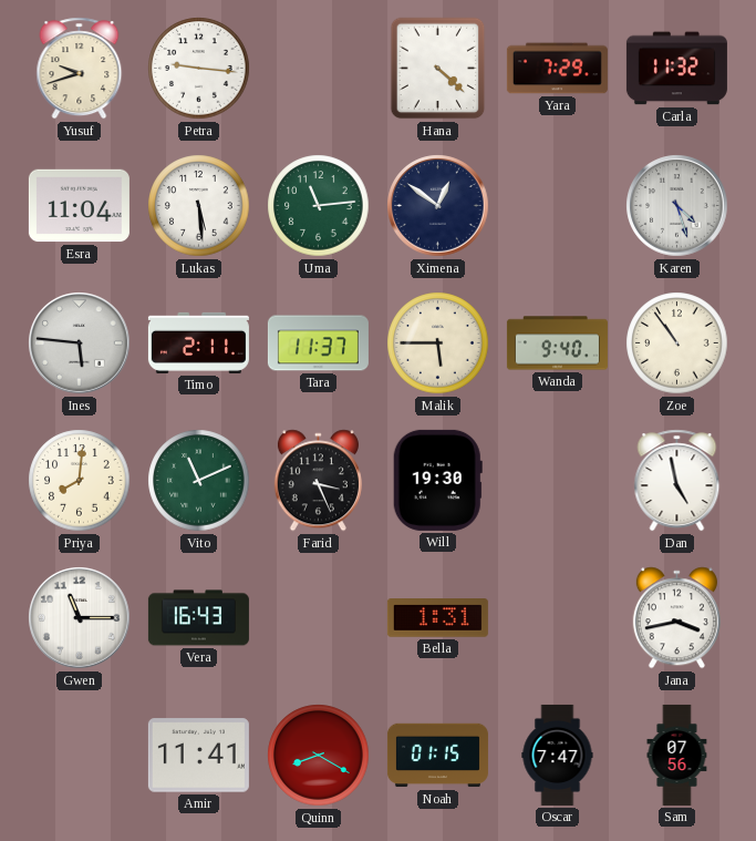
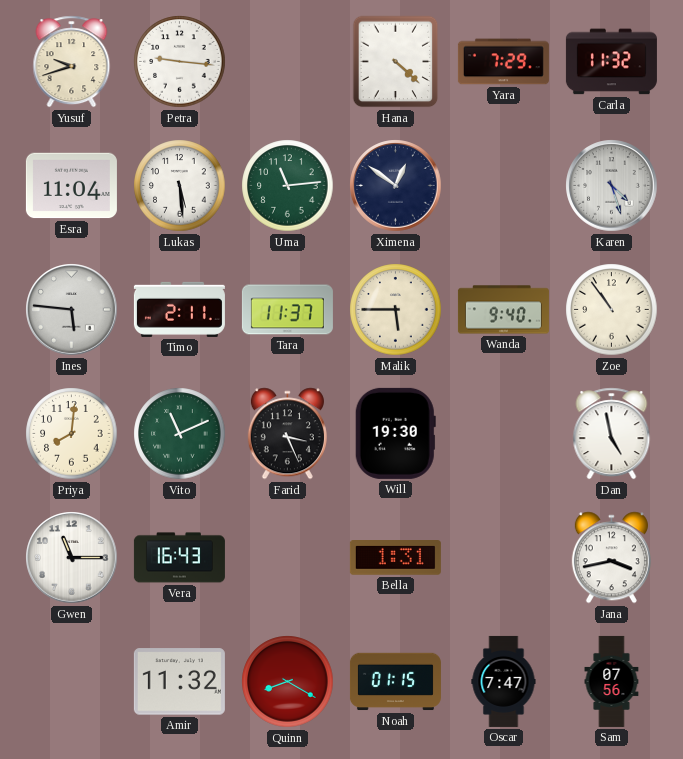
Amir: 11:41 -> 11:32 (179, 682)
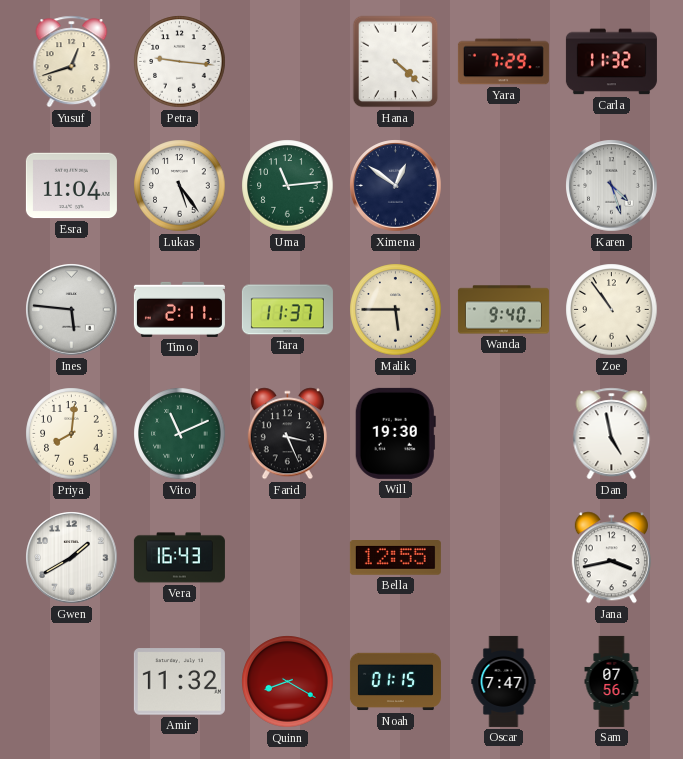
Yusuf: 9:42 -> 12:42 (72, 62)
Lukas: 5:29 -> 5:24 (180, 186)
Gwen: 11:15 -> 1:40 (72, 558)
Bella: 1:31 -> 12:55 (395, 558)
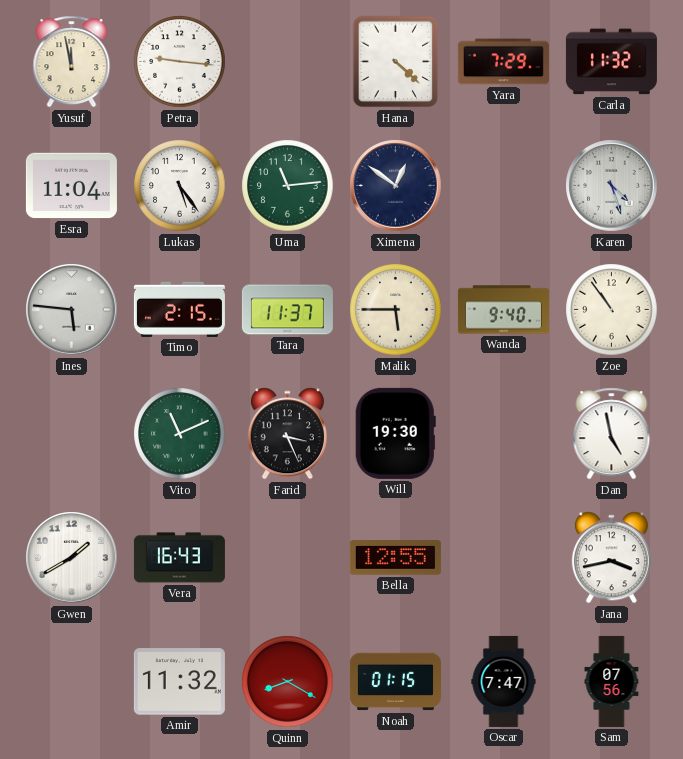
Yusuf: 12:42 -> 11:58 (72, 62)
Timo: 2:11 -> 2:15 (179, 309)
Priya: 8:01 -> none (72, 434)
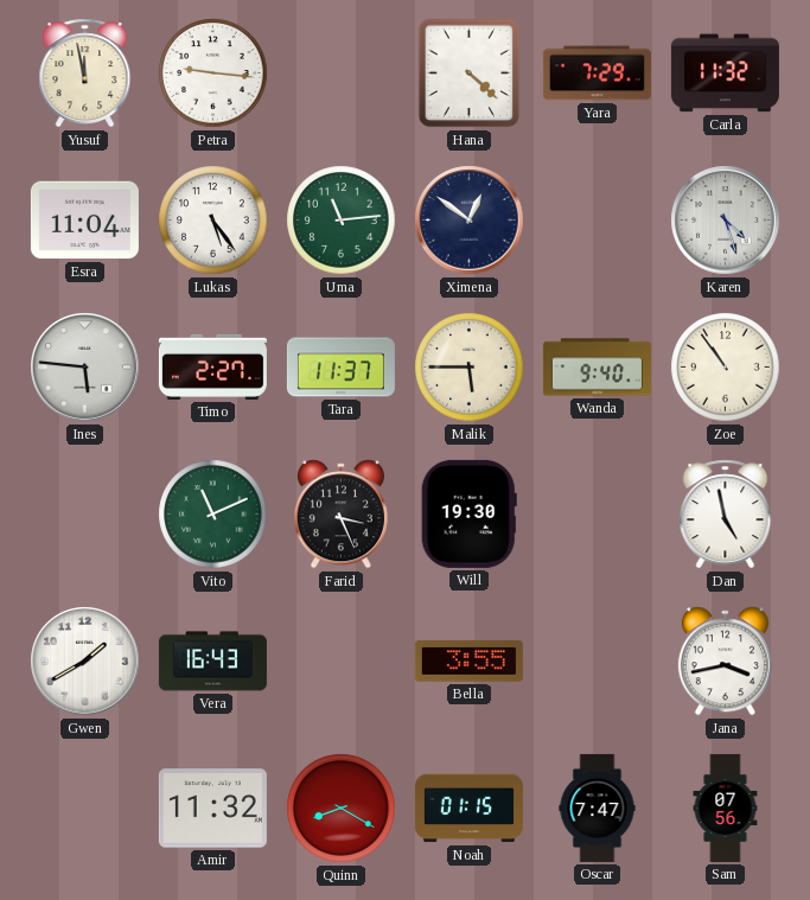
Timo: 2:15 -> 2:27 (212, 366)
Bella: 12:55 -> 3:55 (468, 662)
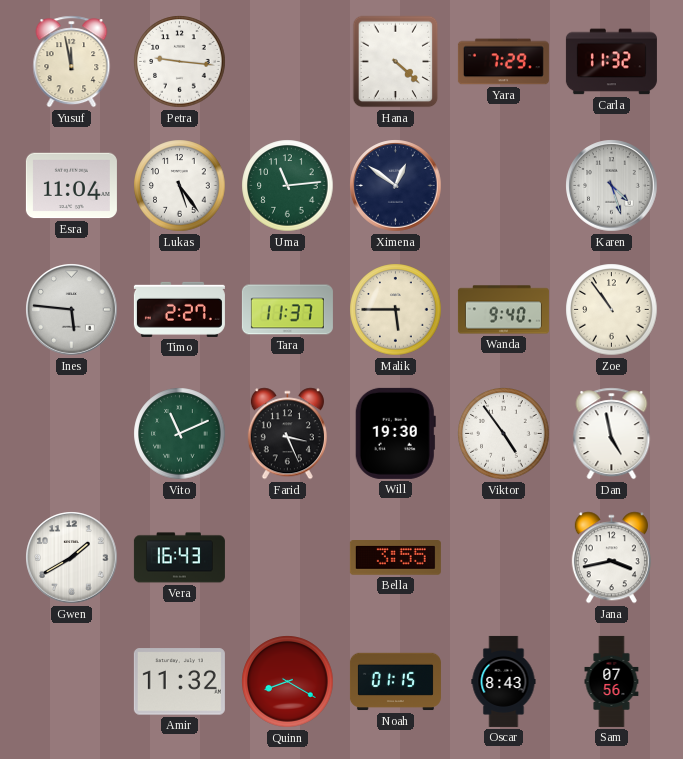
Viktor: none -> 4:54 (504, 434)
Oscar: 7:47 -> 8:43 (504, 681)
